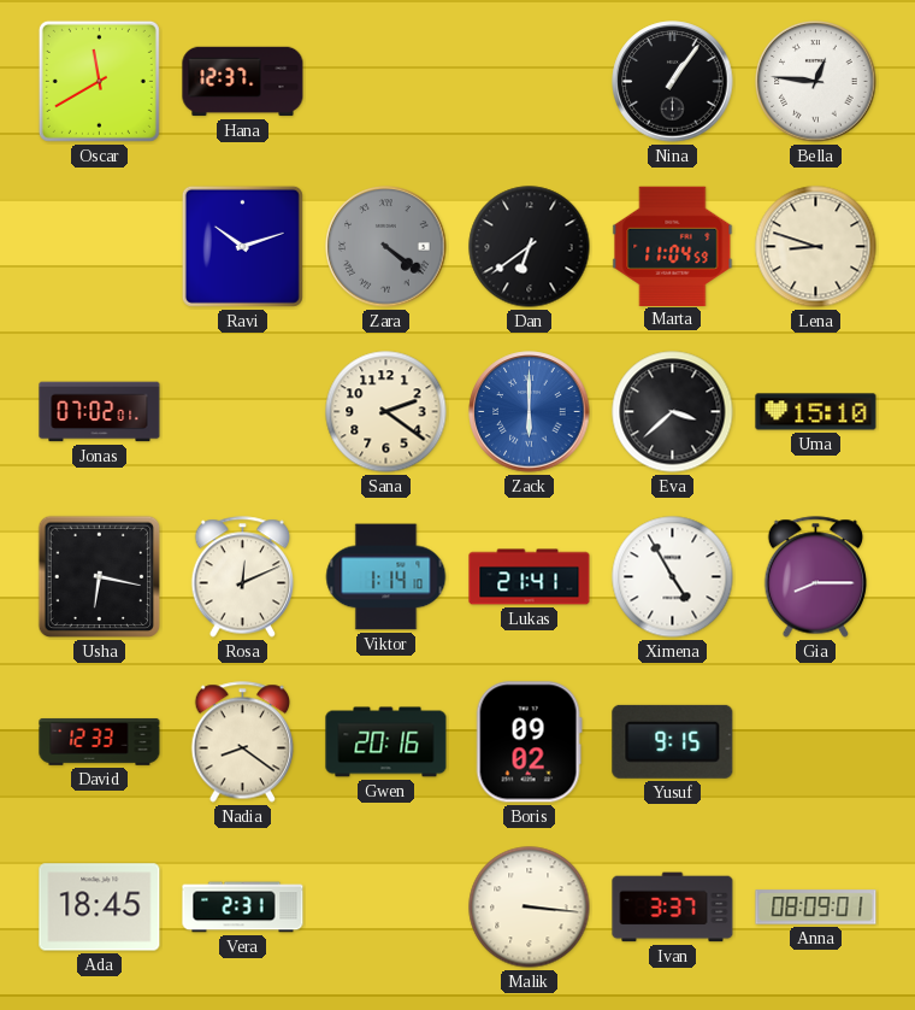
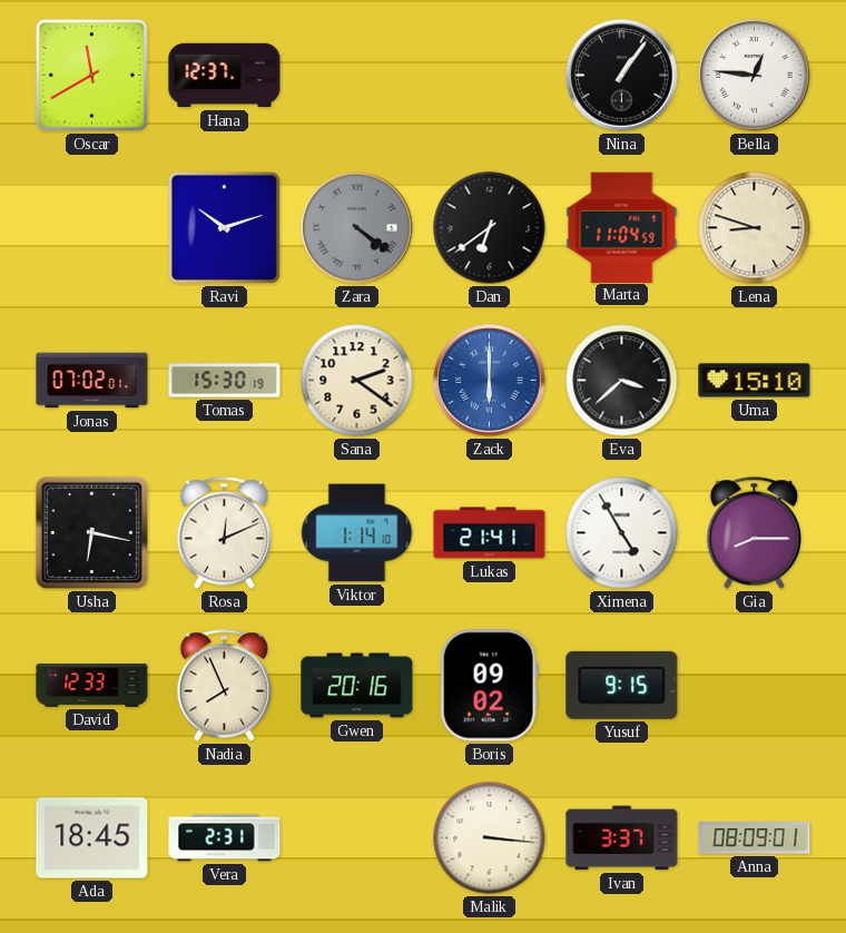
Tomas: none -> 15:30 (225, 381)
Nadia: 8:21 -> 7:56 (225, 686)
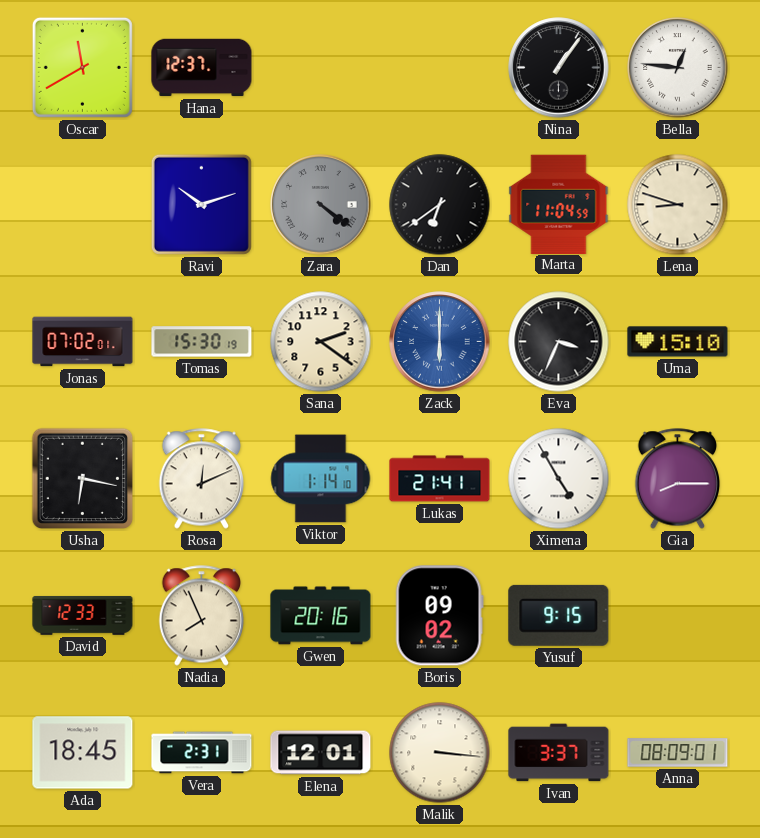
Eva: 3:38 -> 3:34 (559, 342)
Elena: none -> 12:01 (321, 753)
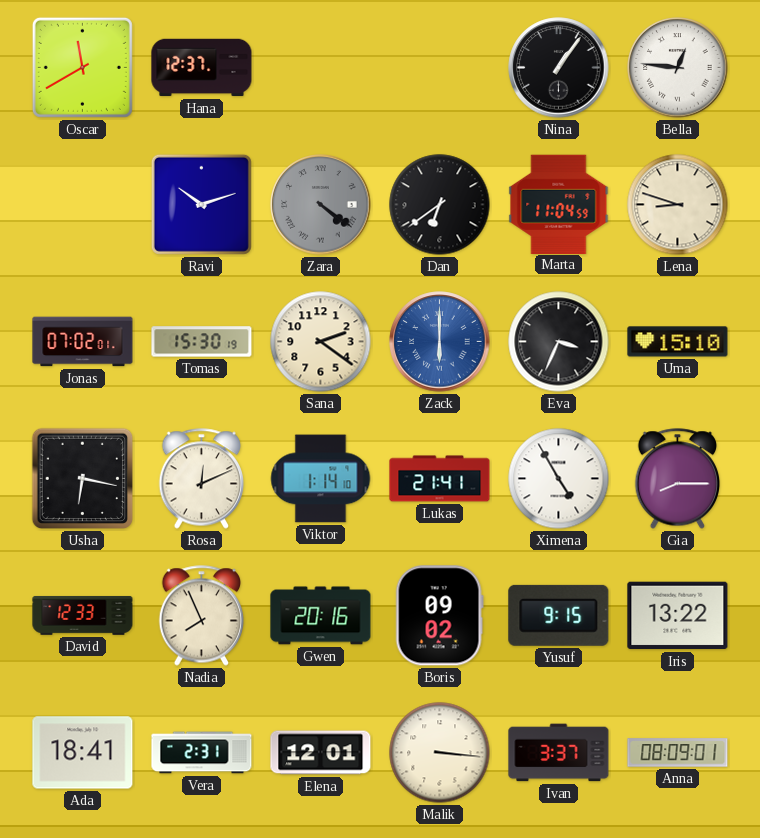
Iris: none -> 13:22 (678, 616)
Ada: 18:45 -> 18:41 (83, 753)
